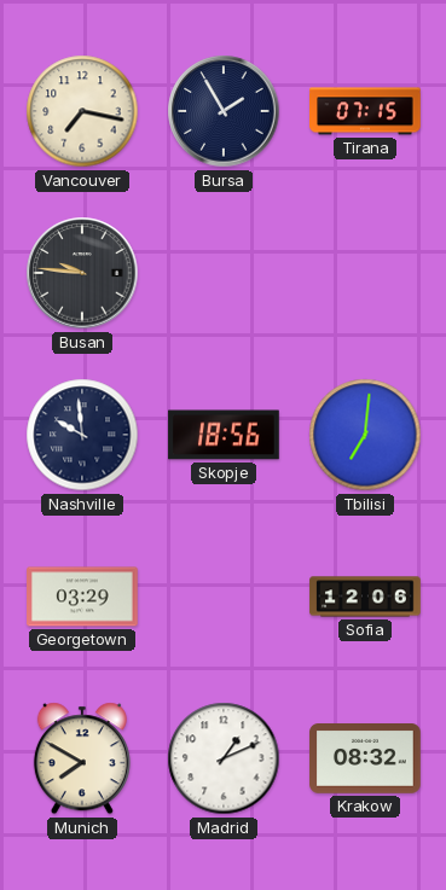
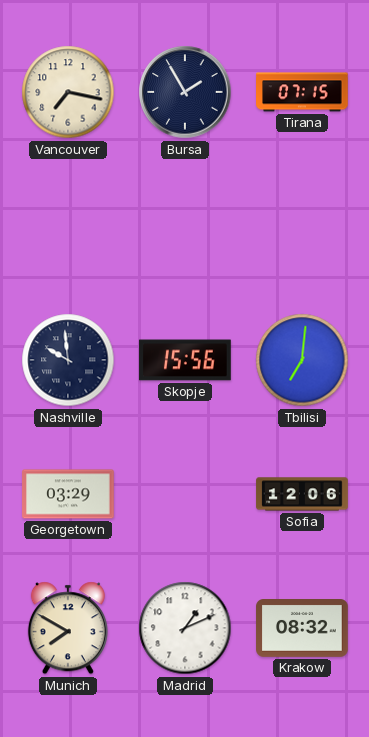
Busan: 9:46 -> none (82, 273)
Skopje: 18:56 -> 15:56 (185, 360)
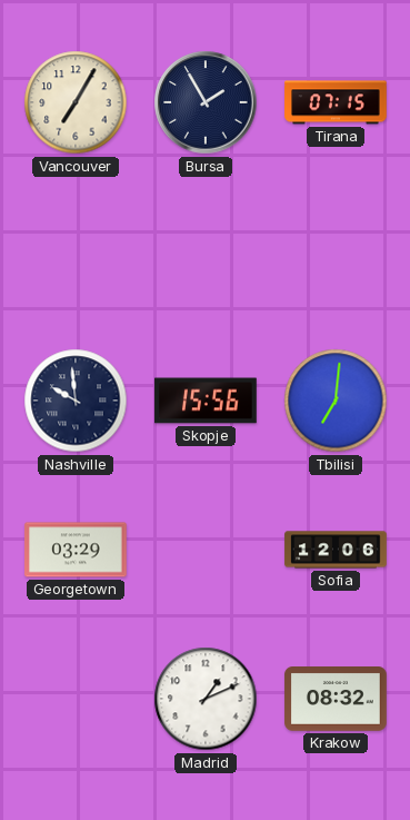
Vancouver: 7:17 -> 7:05 (76, 102)
Munich: 7:50 -> none (68, 628)
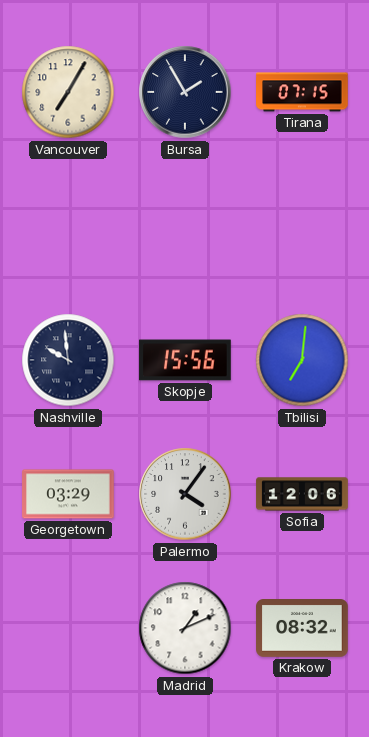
Palermo: none -> 4:06 (185, 494)
